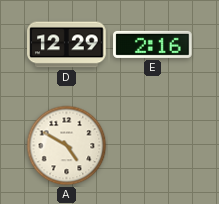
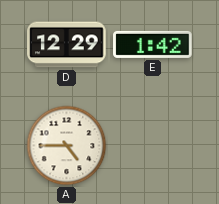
E: 2:16 -> 1:42 (153, 44)
A: 4:50 -> 4:45 (67, 146)
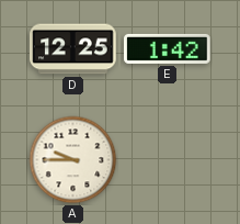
D: 12:29 -> 12:25 (73, 49)
A: 4:45 -> 9:45 (73, 160)
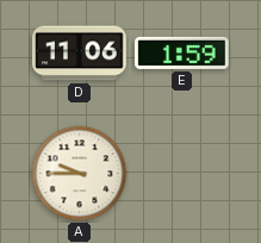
D: 12:25 -> 11:06 (80, 54)
E: 1:42 -> 1:59 (182, 52)
